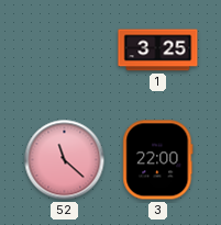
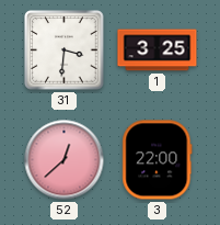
31: none -> 3:31 (65, 50)
52: 11:22 -> 12:38 (65, 160)
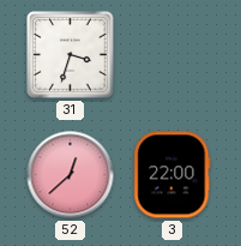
31: 3:31 -> 3:33 (71, 55)
1: 3:25 -> none (158, 50)
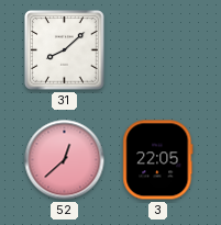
31: 3:33 -> 8:08 (65, 50)
3: 22:00 -> 22:05 (158, 160)
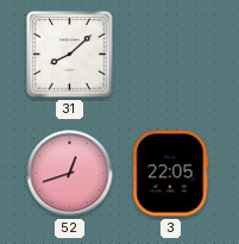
52: 12:38 -> 12:42 (70, 174)
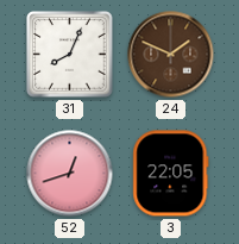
31: 8:08 -> 8:04 (70, 55)
24: none -> 1:49 (171, 55)
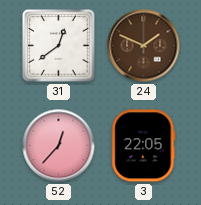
31: 8:04 -> 12:39 (59, 46)
52: 12:42 -> 12:37 (59, 146)
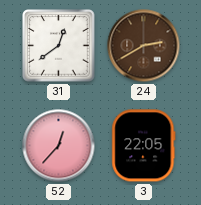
24: 1:49 -> 2:40 (144, 46)
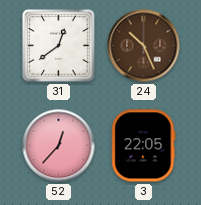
24: 2:40 -> 10:26 (144, 46)
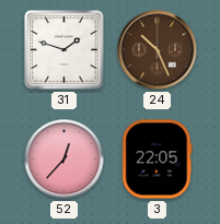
31: 12:39 -> 1:48 (65, 50)
